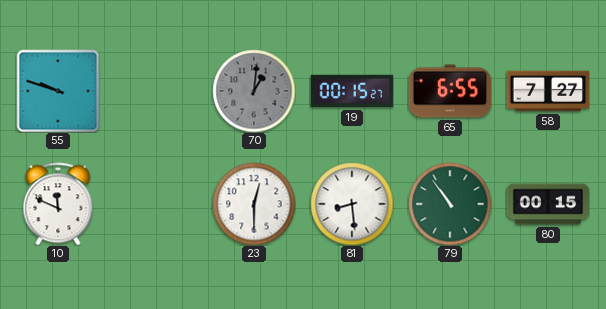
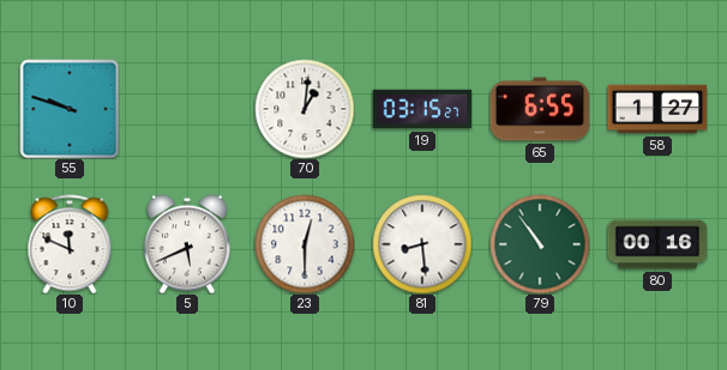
70 dial: grey -> white (305, 109)
19: 00:15 -> 03:15 (422, 109)
58: 7:27 -> 1:27 (657, 109)
5: none -> 5:41 (187, 244)
80: 00:15 -> 00:16 (657, 244)
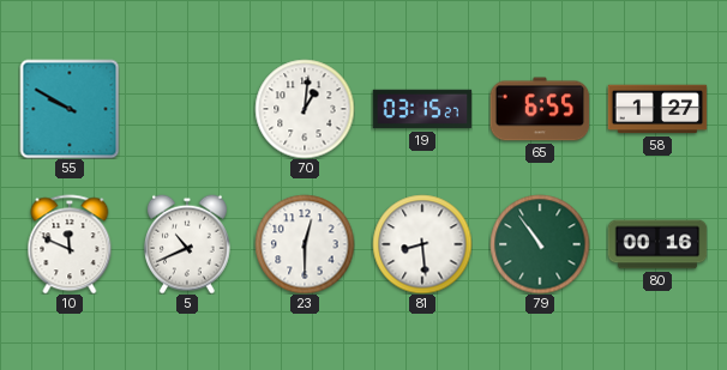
55: 9:48 -> 9:50 (70, 109)
5: 5:41 -> 10:41 (187, 244)
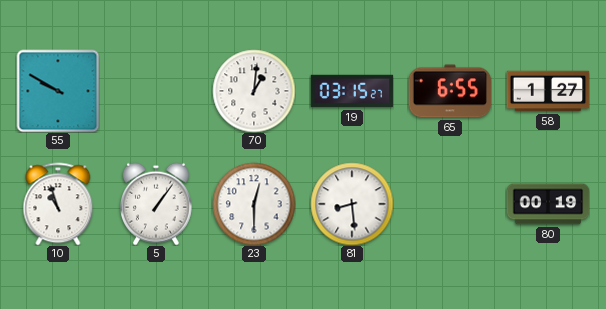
10: 11:49 -> 10:57 (58, 204)
5: 10:41 -> 1:06 (156, 204)
79: 10:54 -> none (540, 244)
80: 00:16 -> 00:19 (548, 204)
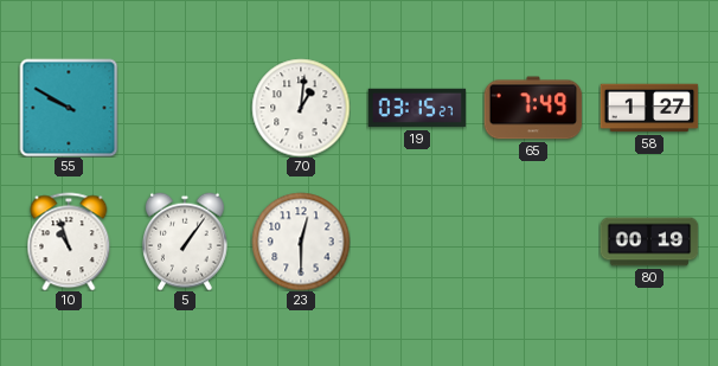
65: 6:55 -> 7:49 (533, 108)
81: 8:29 -> none (352, 204)
